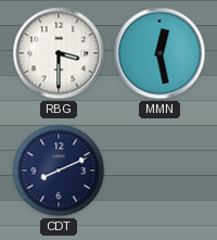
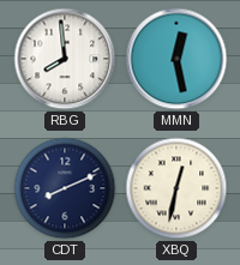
RBG: 3:30 -> 7:59 (65, 59)
XBQ: none -> 12:32 (176, 188)
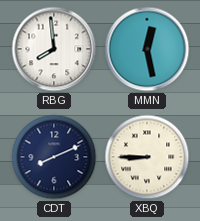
XBQ: 12:32 -> 8:45 (147, 157)
